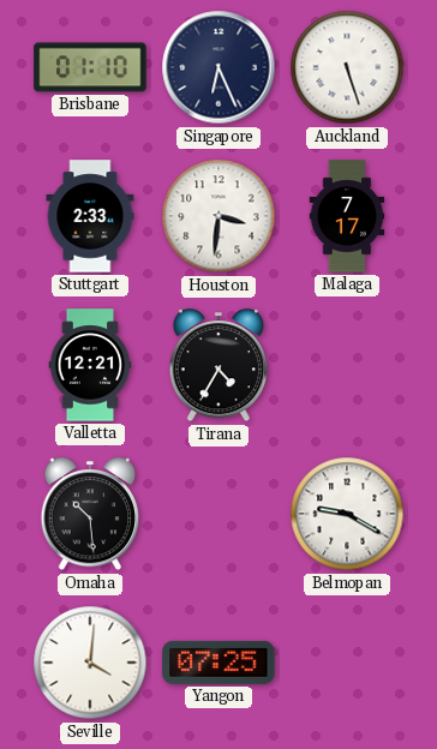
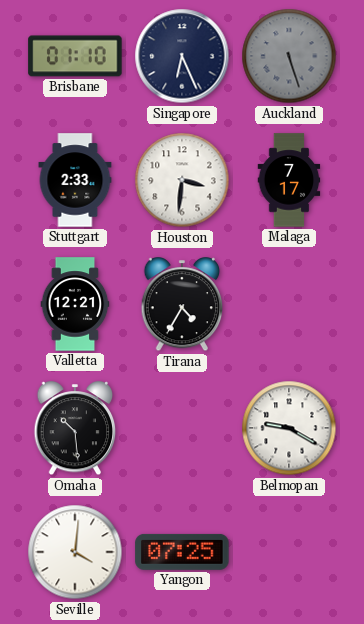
Auckland dial: white -> grey (289, 56)
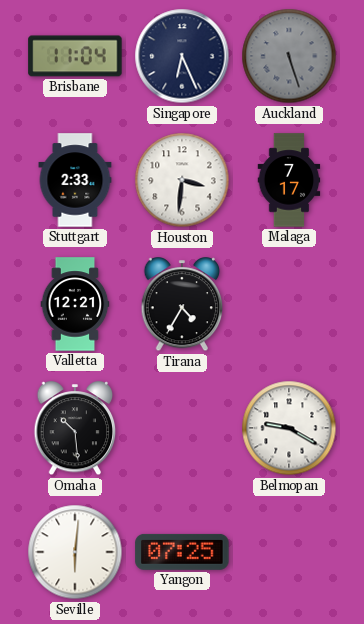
Brisbane: 01:10 -> 11:04 (75, 56)
Seville: 4:01 -> 6:01 (75, 552)
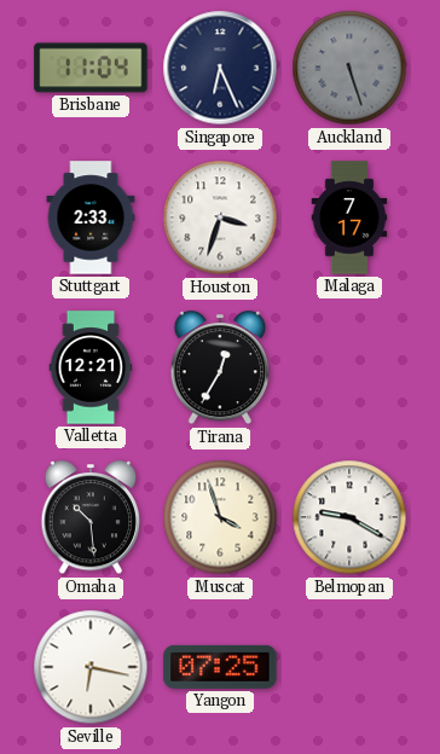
Houston: 3:31 -> 3:33 (220, 217)
Tirana: 4:35 -> 12:35 (220, 369)
Muscat: none -> 3:57 (220, 517)
Seville: 6:01 -> 6:17 (91, 667)
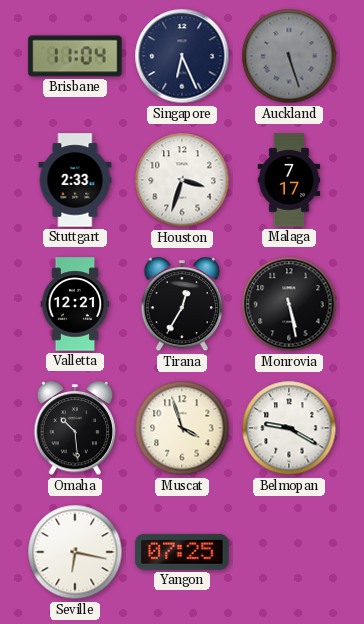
Monrovia: none -> 5:28 (289, 304)
